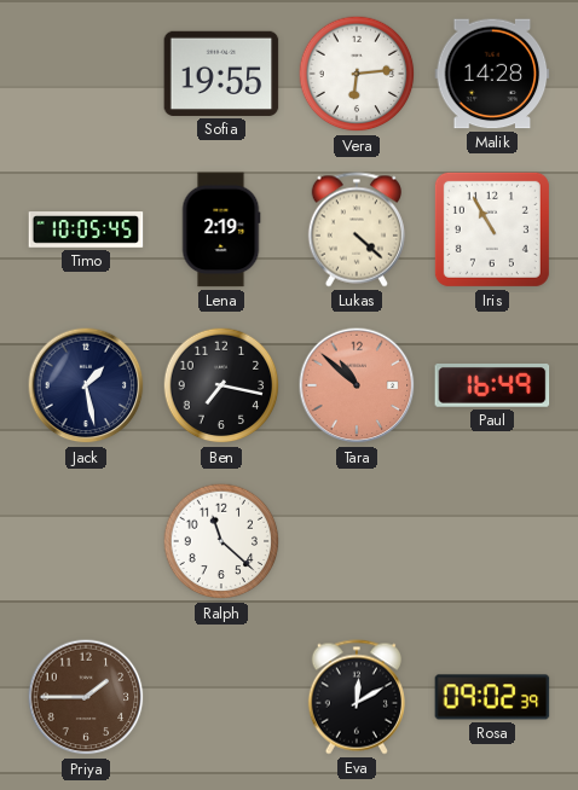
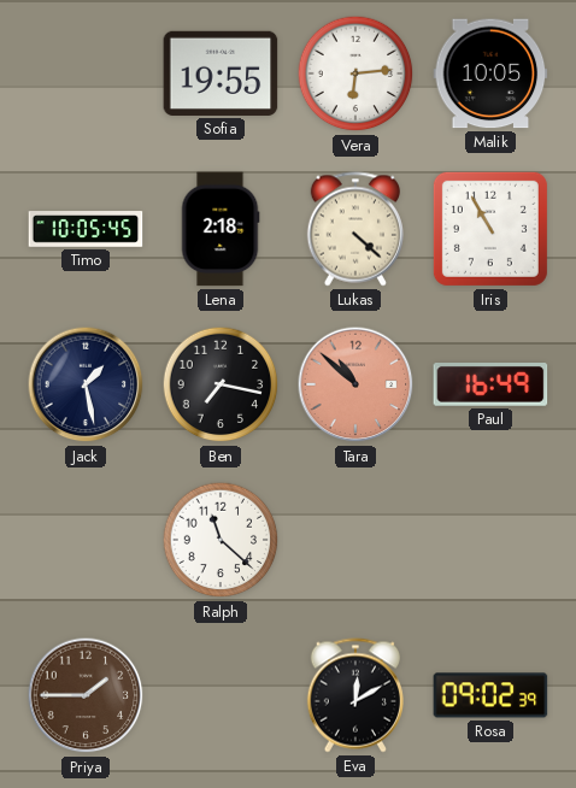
Malik: 14:28 -> 10:05 (490, 73)
Lena: 2:19 -> 2:18 (221, 229)
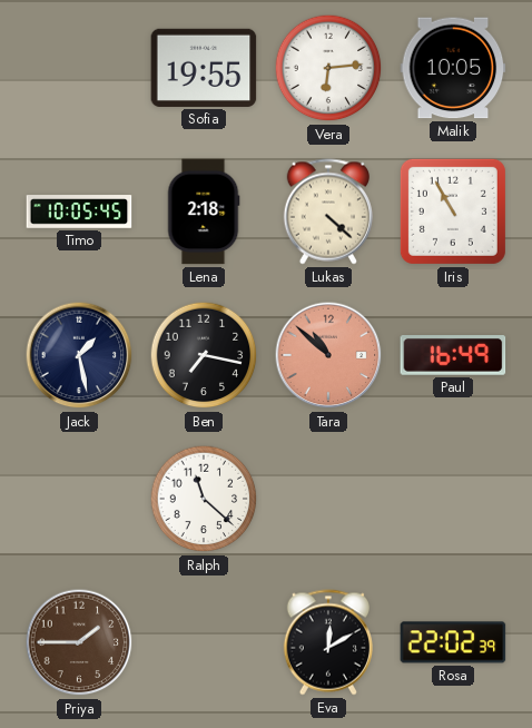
Rosa: 09:02 -> 22:02 (453, 642)
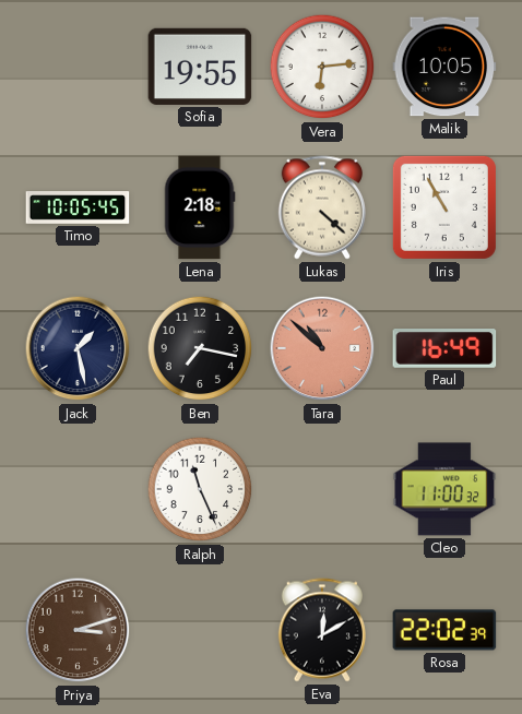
Ralph: 11:22 -> 11:26 (200, 489)
Cleo: none -> 11:00 (444, 489)
Priya: 1:45 -> 3:12 (78, 630)
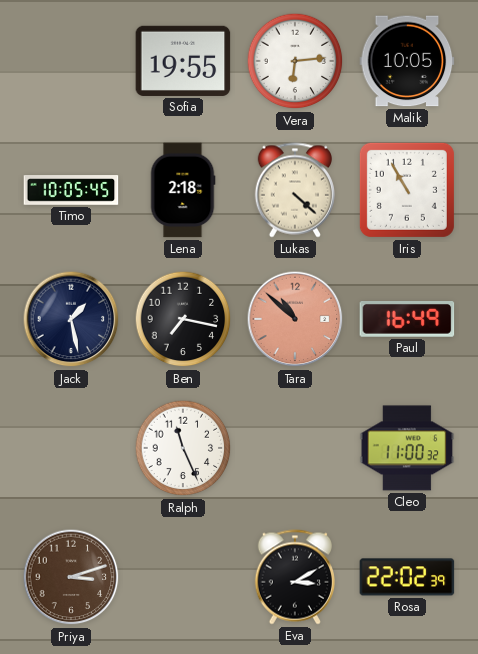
Eva: 12:10 -> 3:10 (295, 577)
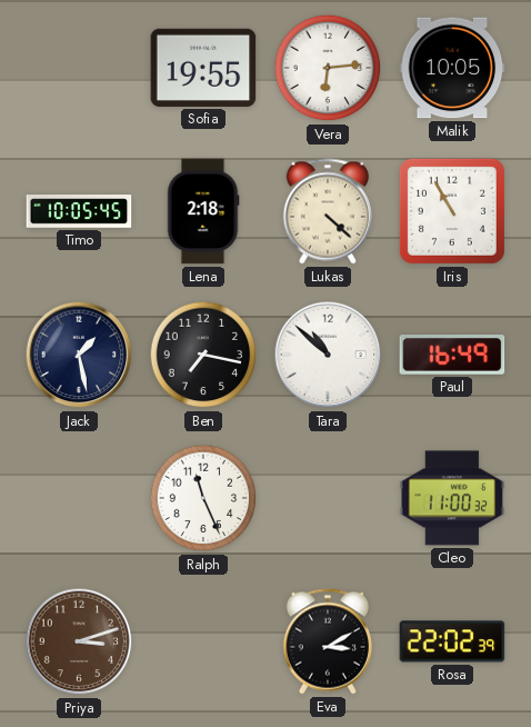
Tara dial: salmon -> white (328, 355)
